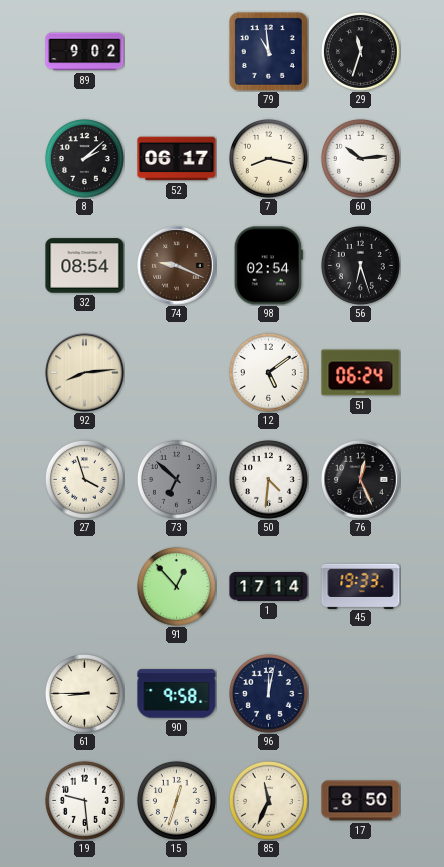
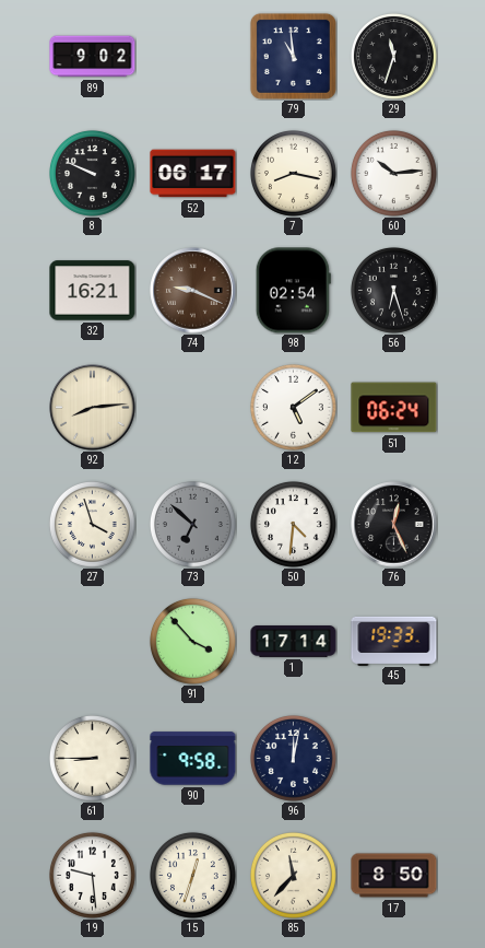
8: 2:08 -> 9:49 (92, 173)
32: 08:54 -> 16:21 (93, 291)
91: 12:53 -> 3:53 (192, 641)
85: 11:34 -> 11:37 (293, 875)
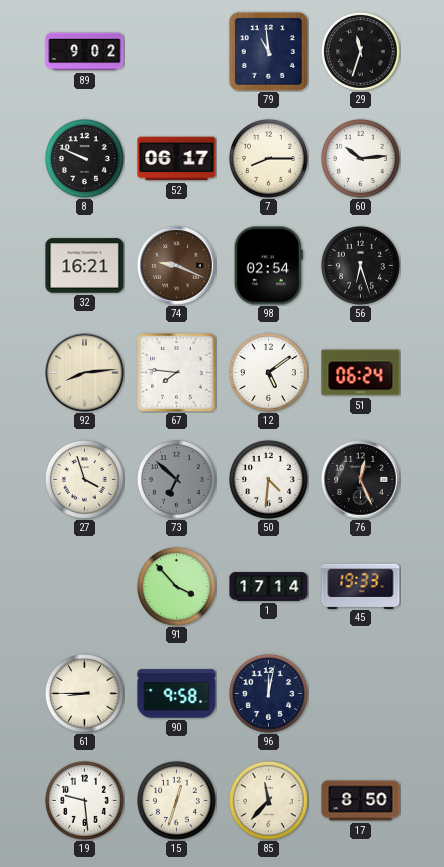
7: 8:17 -> 8:15 (268, 158)
67: none -> 7:46 (177, 373)
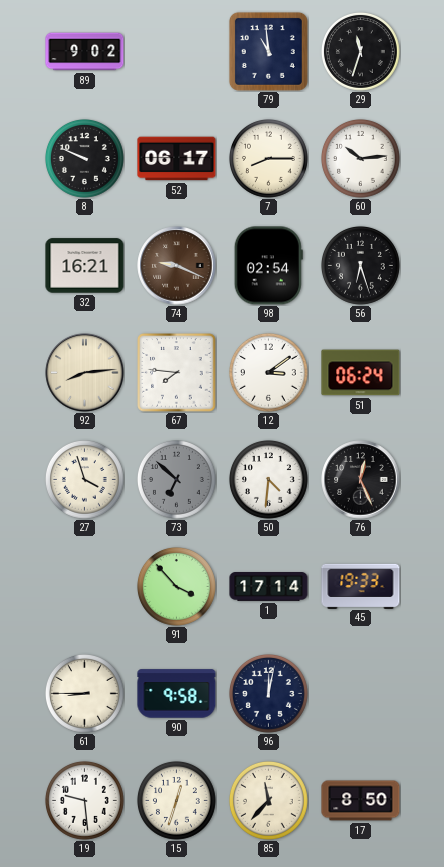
12: 5:09 -> 3:09 (268, 372)
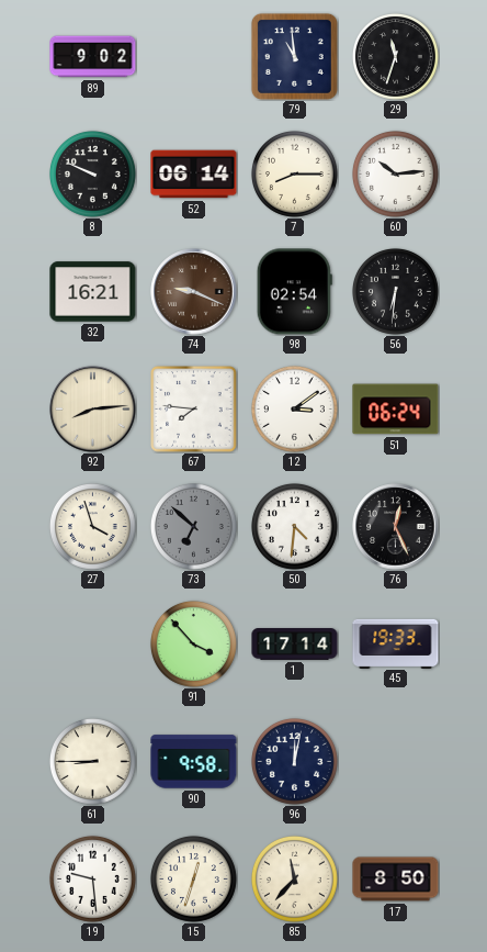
52: 06:17 -> 06:14 (194, 175)
56: 6:27 -> 6:31 (395, 291)
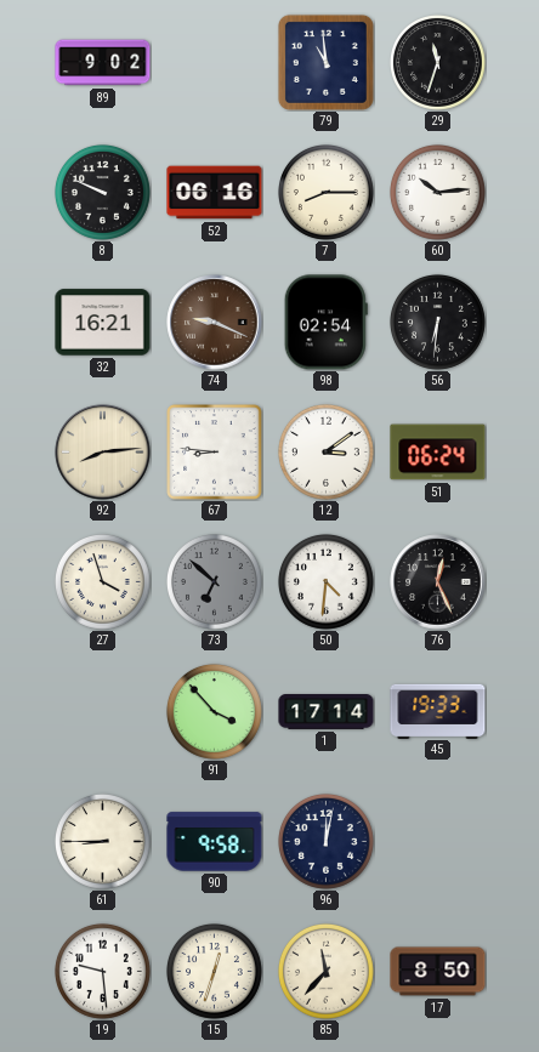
52: 06:14 -> 06:16 (215, 193)
67: 7:46 -> 8:46 (215, 453)
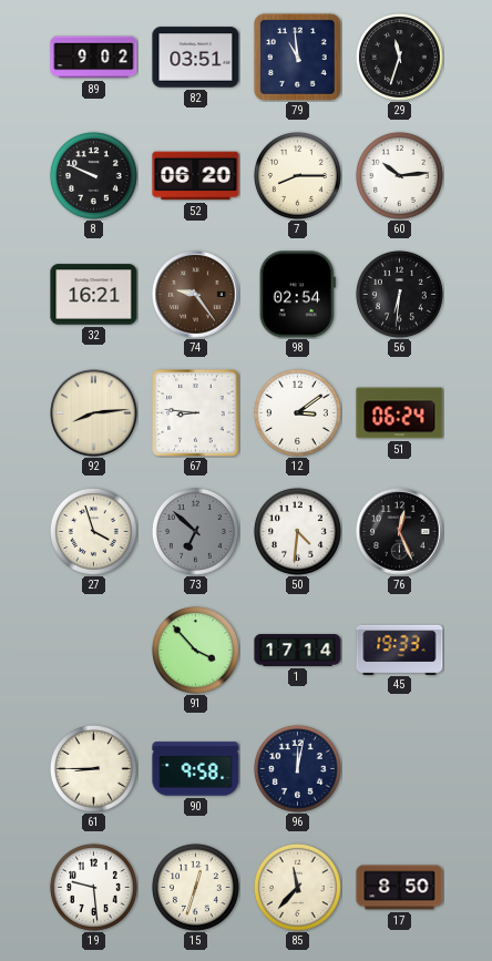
82: none -> 03:51 (196, 58)
52: 06:16 -> 06:20 (196, 176)
74: 9:19 -> 9:24 (196, 295)
